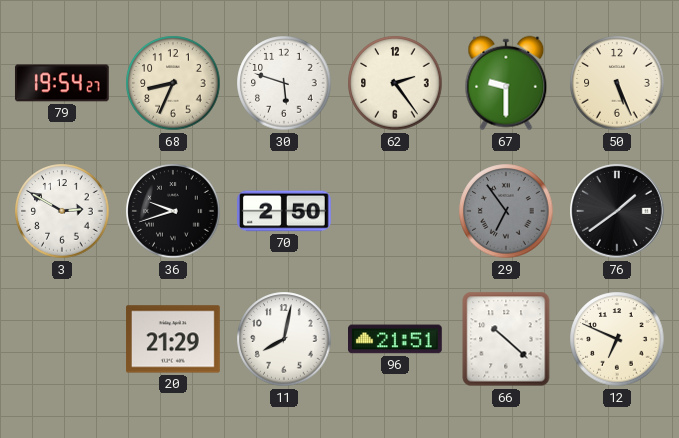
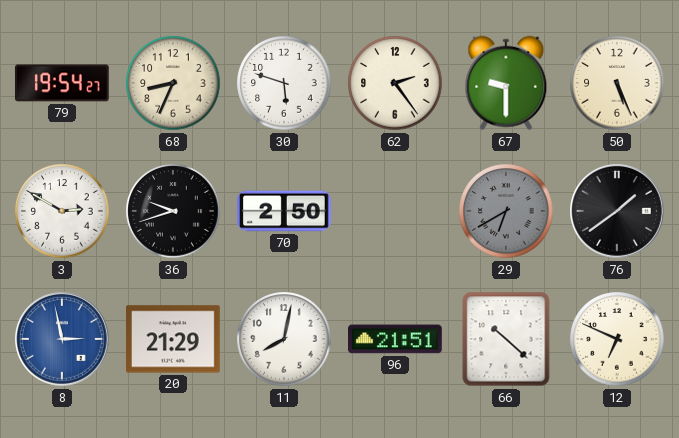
29: 6:54 -> 6:40 (506, 211)
8: none -> 2:58 (62, 339)
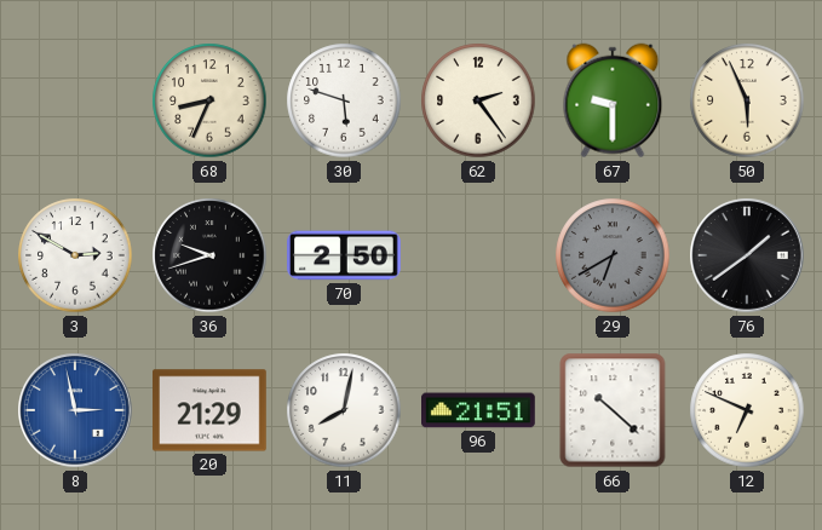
79: 19:54 -> none (62, 83)
50: 5:26 -> 5:56 (747, 100)
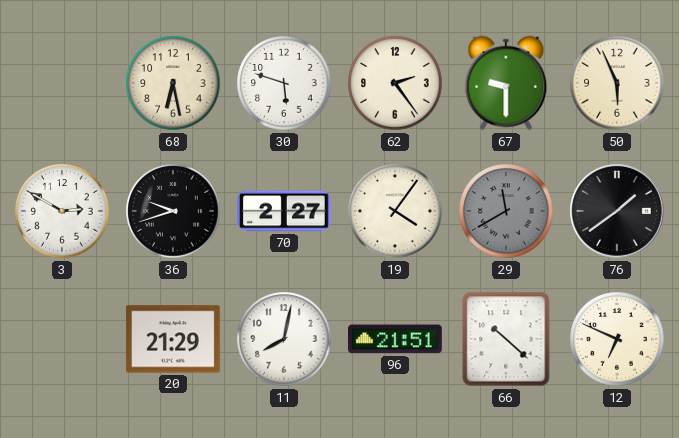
68: 8:34 -> 6:28 (173, 83)
70: 2:50 -> 2:27 (285, 211)
19: none -> 4:06 (395, 211)
29: 6:40 -> 11:40 (506, 211)
8: 2:58 -> none (75, 410)
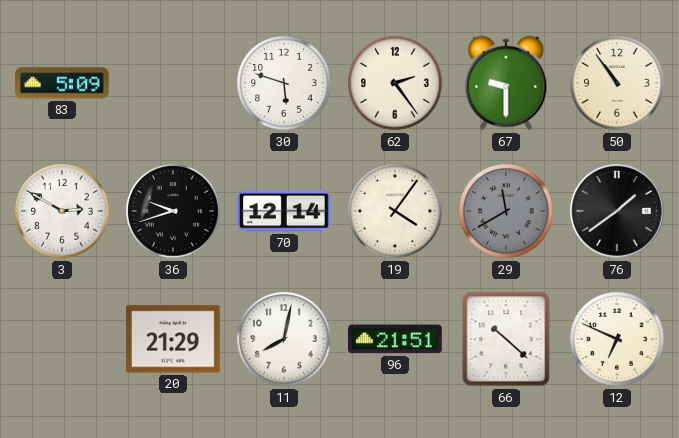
83: none -> 5:09 (63, 83)
68: 6:28 -> none (173, 83)
50: 5:56 -> 10:54 (617, 83)
70: 2:27 -> 12:14 (285, 211)
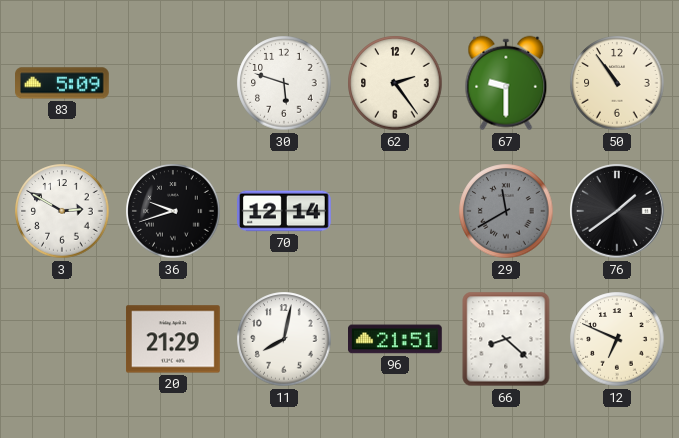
19: 4:06 -> none (395, 211)
66: 10:22 -> 8:22 (506, 339)
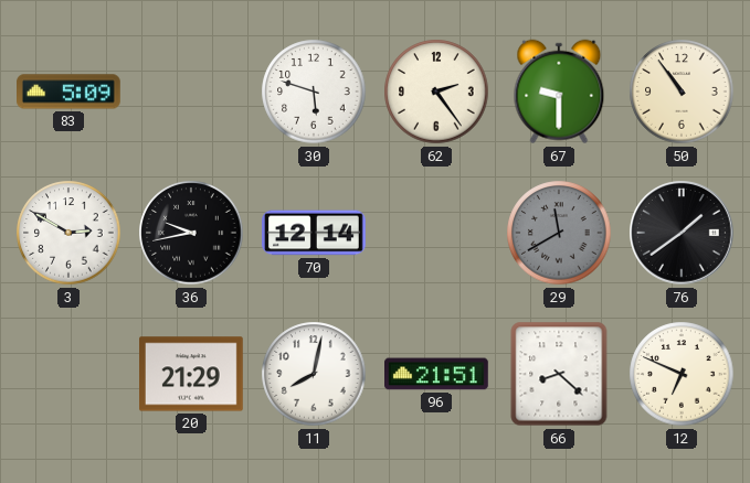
36: 9:42 -> 9:43 (191, 233)
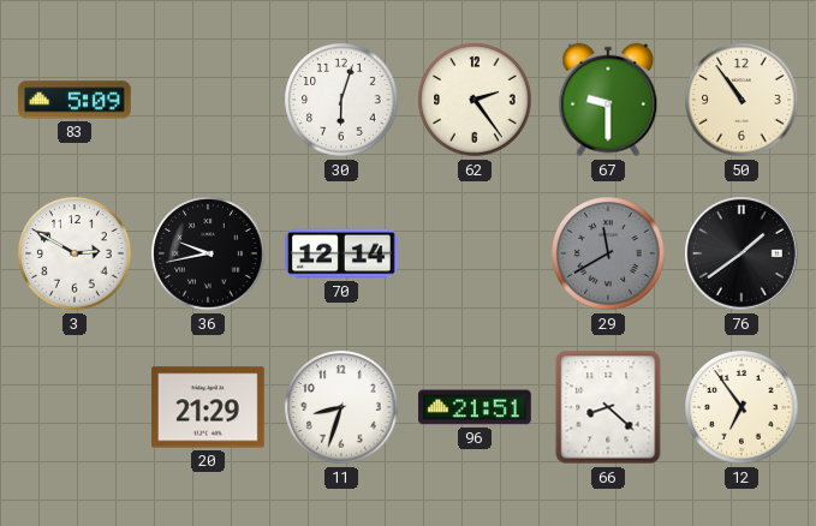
30: 5:48 -> 6:03 (341, 100)
11: 8:02 -> 8:33 (341, 407)
12: 6:49 -> 6:54 (741, 407)
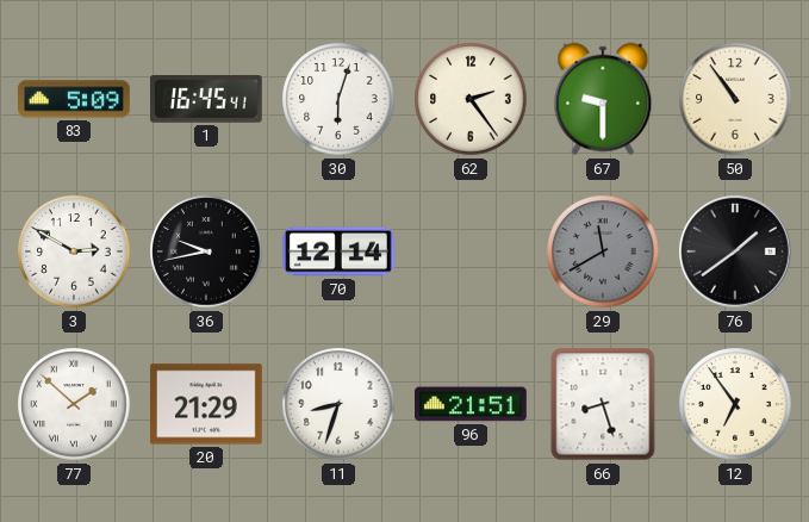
1: none -> 16:45 (206, 100)
77: none -> 1:52 (74, 404)
66: 8:22 -> 8:27 (603, 404)
